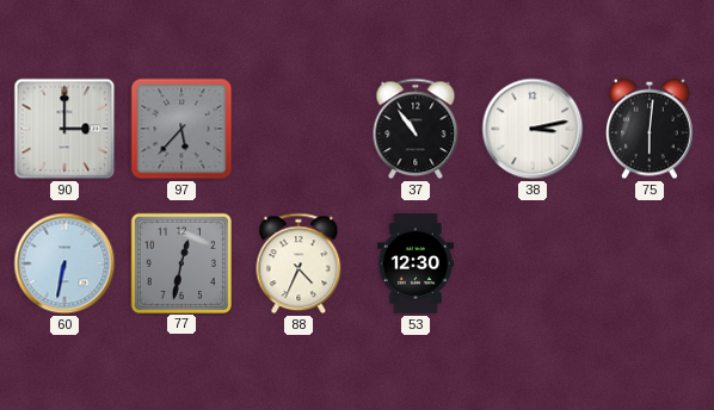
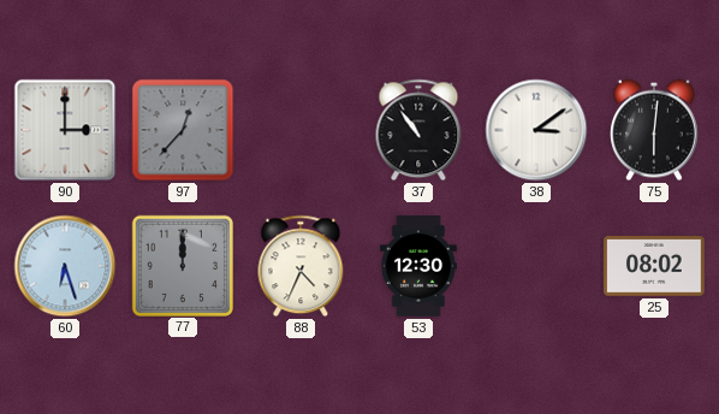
97: 5:37 -> 12:37 (183, 130)
38: 3:13 -> 3:09 (536, 130)
60: 6:32 -> 6:27 (65, 266)
77: 12:32 -> 12:00 (182, 265)
25: none -> 08:02 (655, 266)
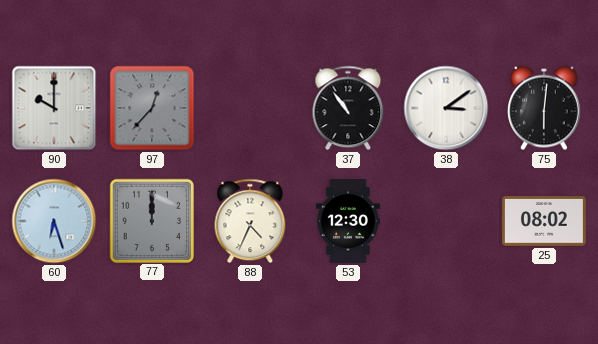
90: 3:00 -> 10:00 (54, 108)
